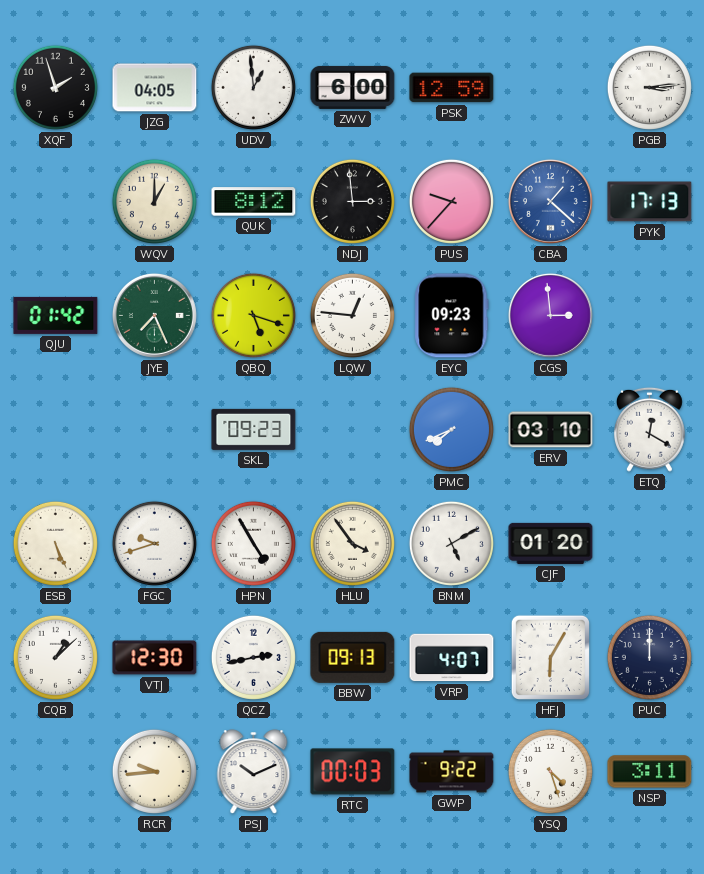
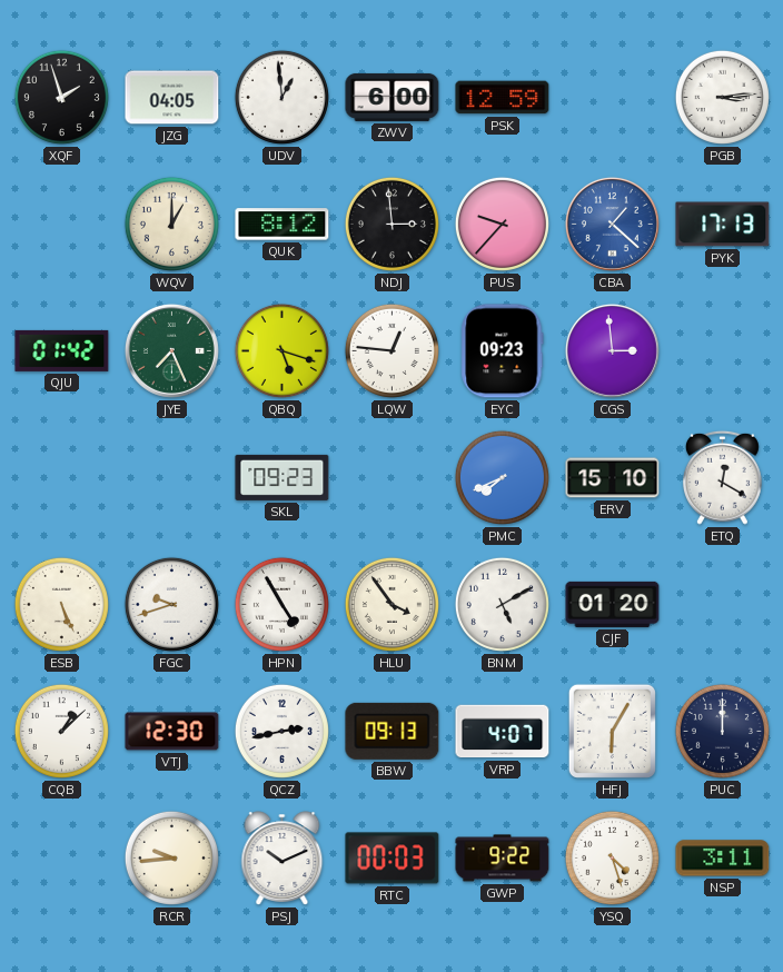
ERV: 03:10 -> 15:10 (613, 478)
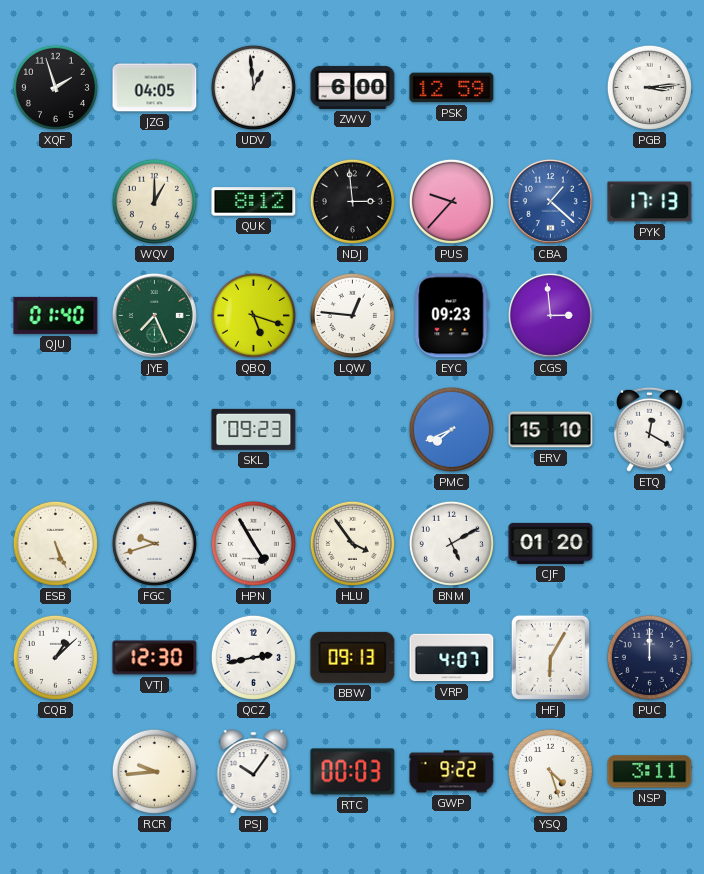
QJU: 01:42 -> 01:40 (56, 315)
PSJ: 10:11 -> 10:06 (254, 772)
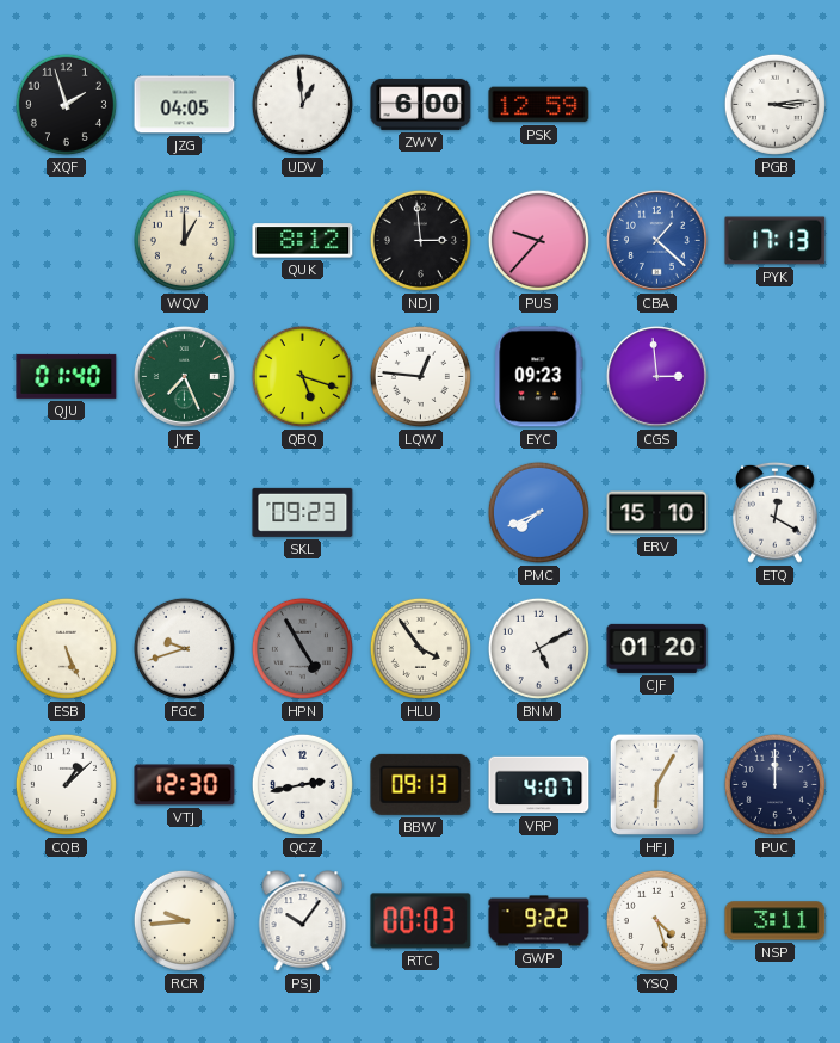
HPN dial: white -> grey (302, 648)
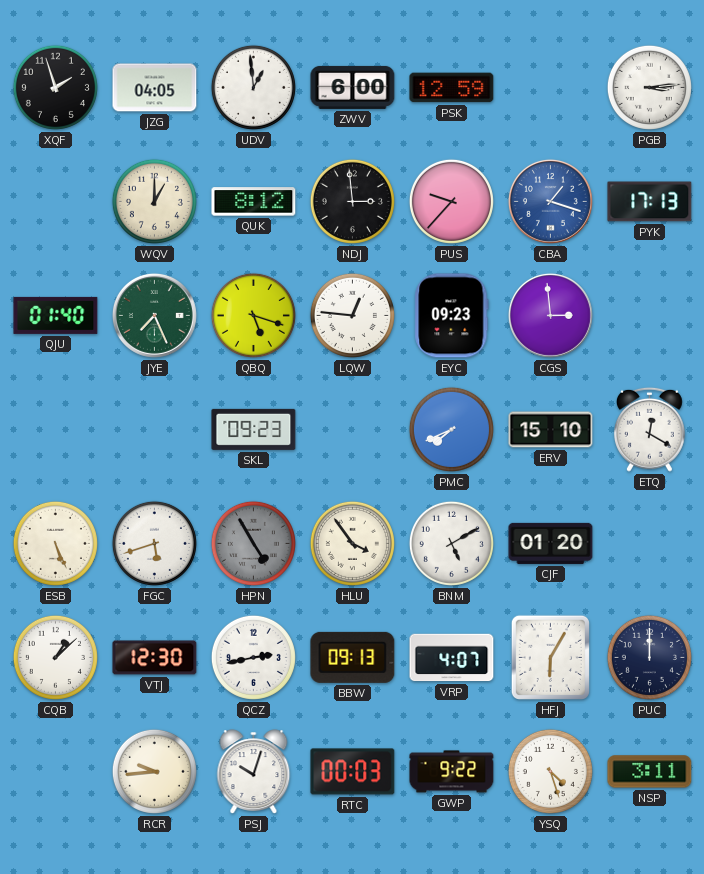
CBA: 1:22 -> 1:18 (550, 201)
FGC: 9:42 -> 5:42 (154, 543)
PSJ: 10:06 -> 10:03 (254, 772)
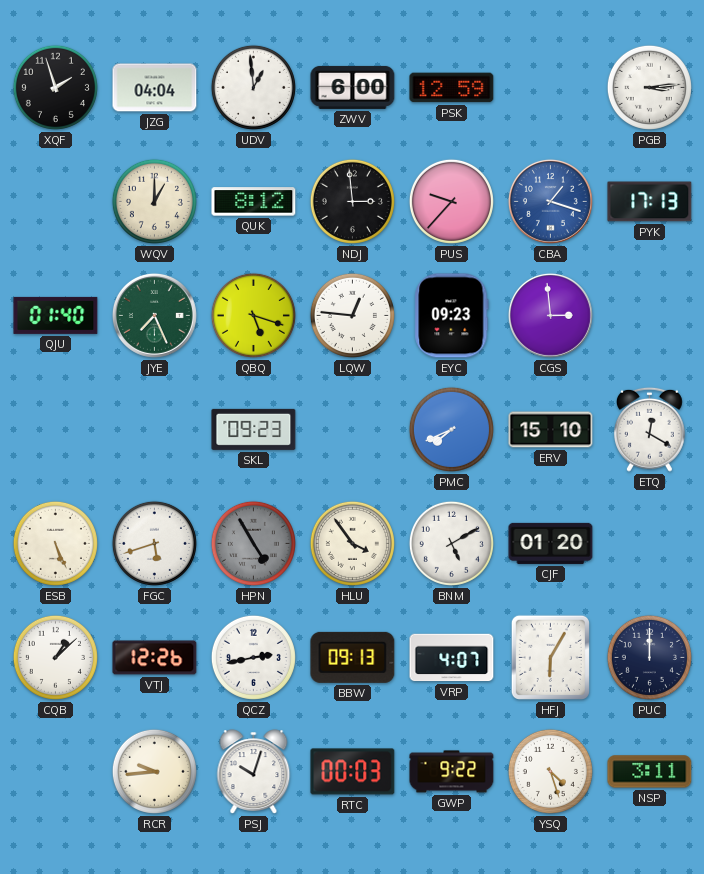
JZG: 04:05 -> 04:04 (155, 88)
VTJ: 12:30 -> 12:26 (155, 658)
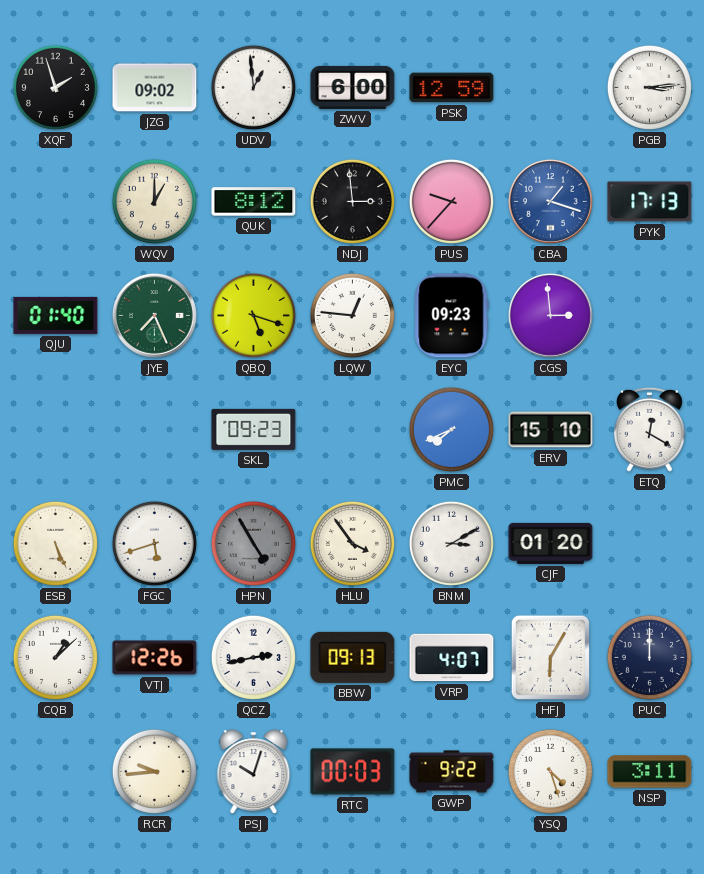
JZG: 04:04 -> 09:02 (155, 88)
BNM: 5:10 -> 3:10 (451, 543)
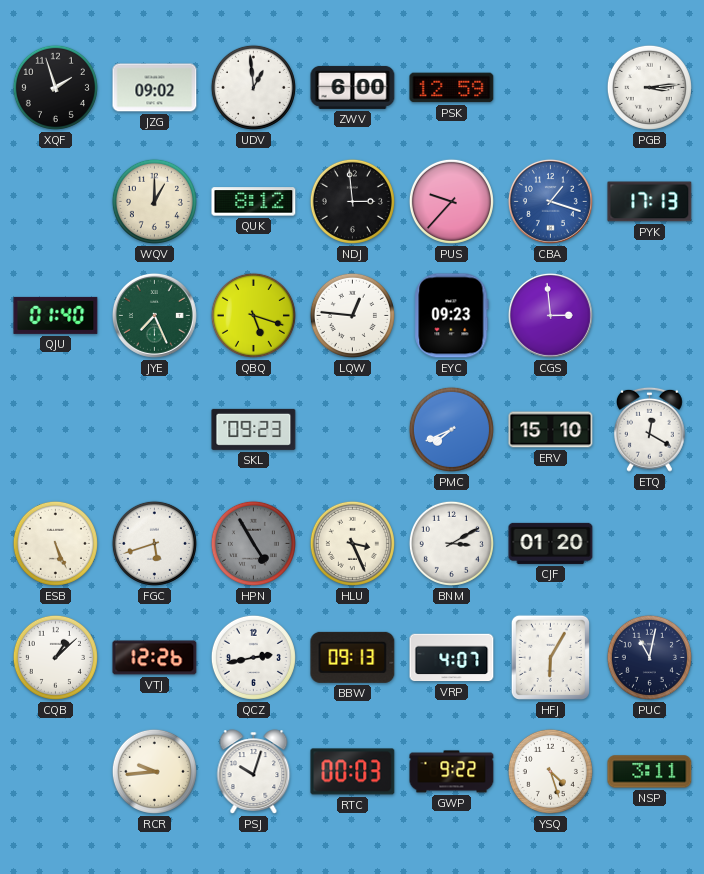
HLU: 3:54 -> 3:26 (352, 543)
PUC: 12:00 -> 11:02 (649, 657)
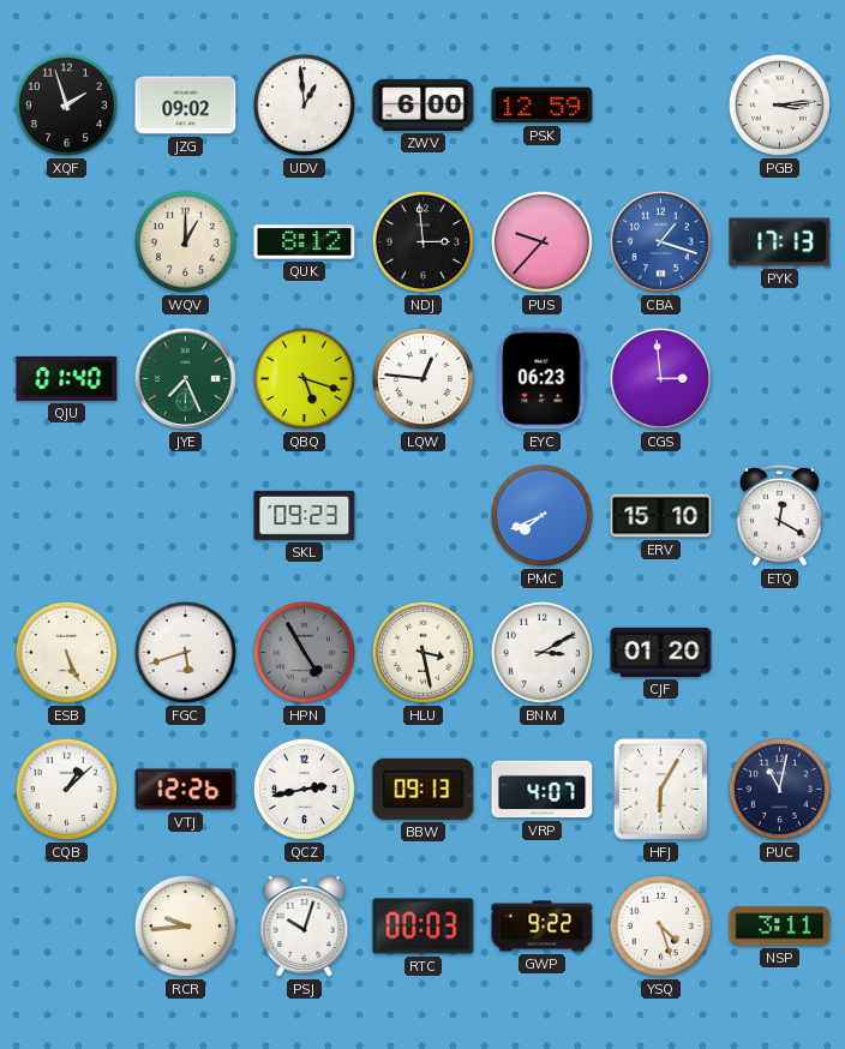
EYC: 09:23 -> 06:23 (543, 379)
HLU: 3:26 -> 3:28 (422, 652)
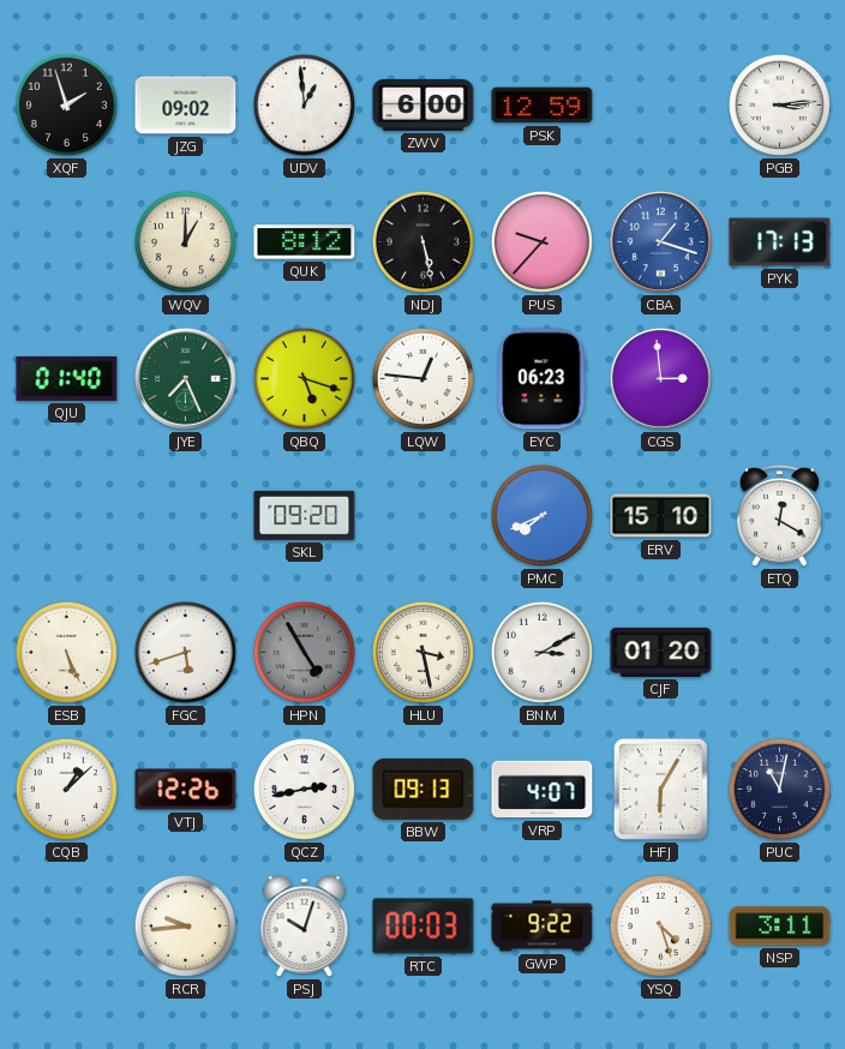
NDJ: 2:59 -> 5:28 (422, 241)
SKL: 09:23 -> 09:20 (305, 515)
